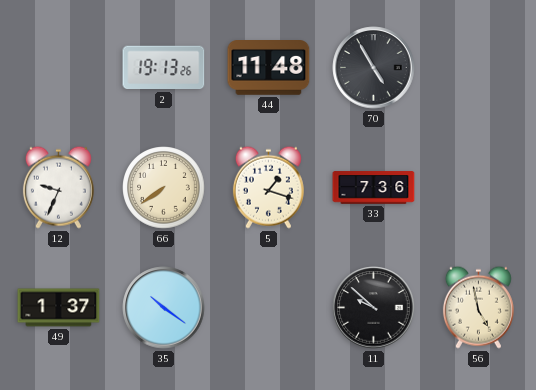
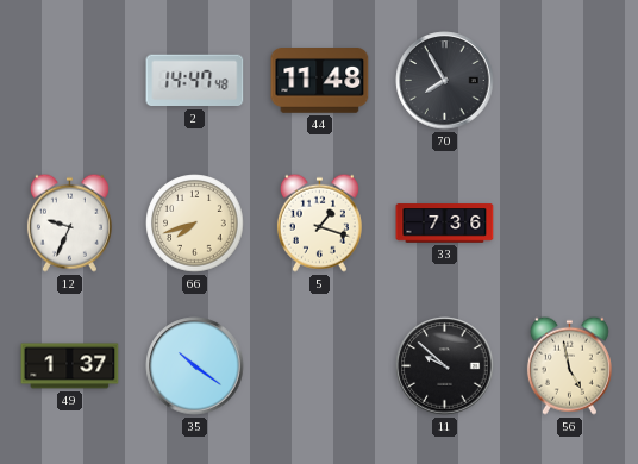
2: 19:13 -> 14:47 (195, 81)
70: 4:55 -> 7:55 (445, 81)
66: 7:39 -> 7:42 (195, 224)
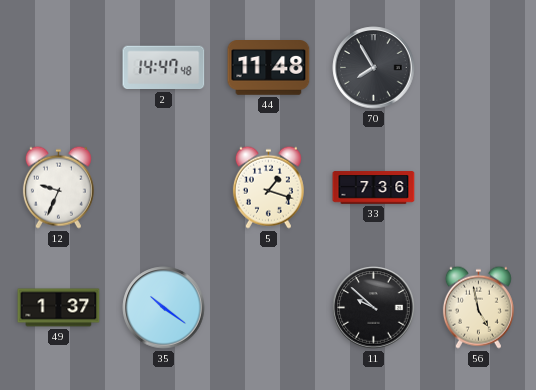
66: 7:42 -> none (195, 224)
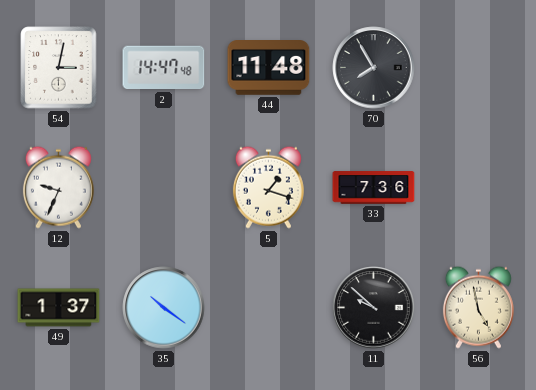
54: none -> 3:02 (59, 68)
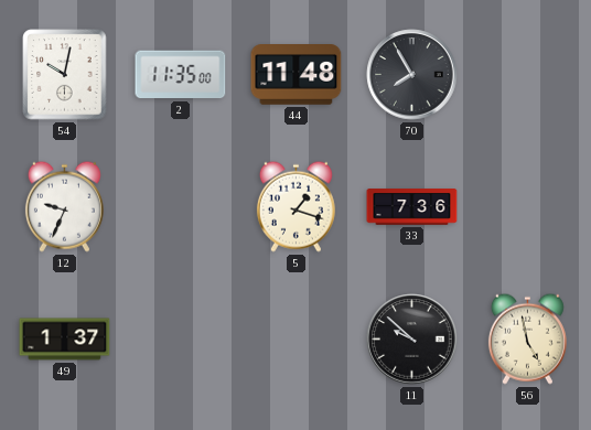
54: 3:02 -> 10:02 (65, 75)
2: 14:47 -> 11:35 (181, 75)
35: 10:21 -> none (164, 308)
